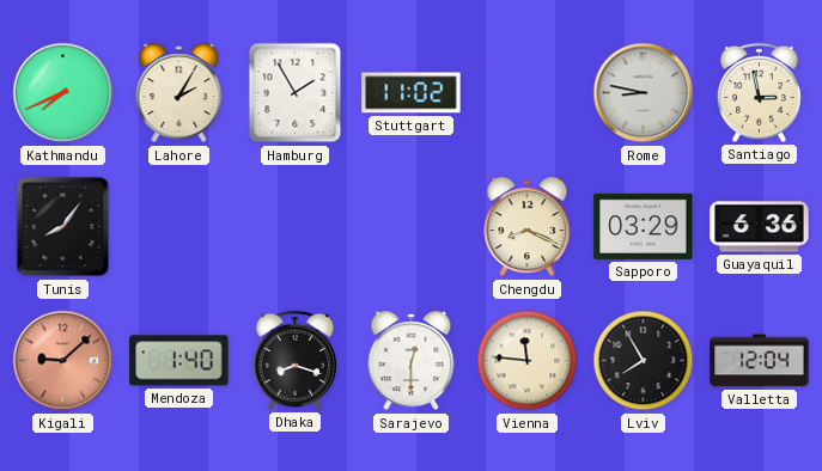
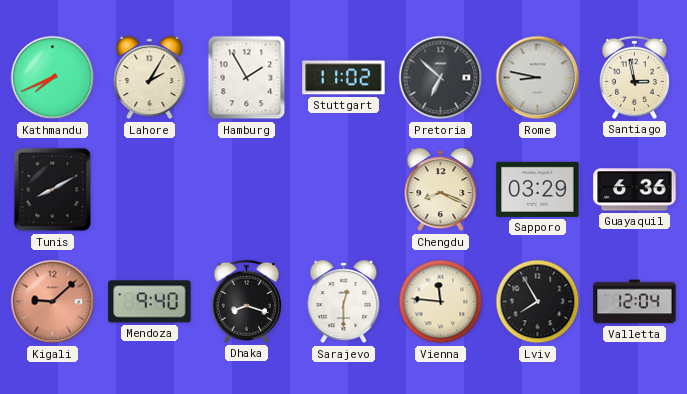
Pretoria: none -> 6:52 (441, 78)
Tunis: 8:06 -> 8:10 (53, 190)
Mendoza: 1:40 -> 9:40 (150, 302)
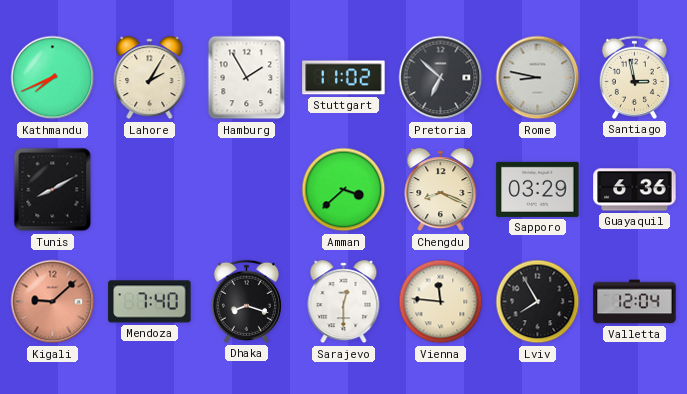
Amman: none -> 3:38 (344, 190)
Mendoza: 9:40 -> 7:40 (150, 302)
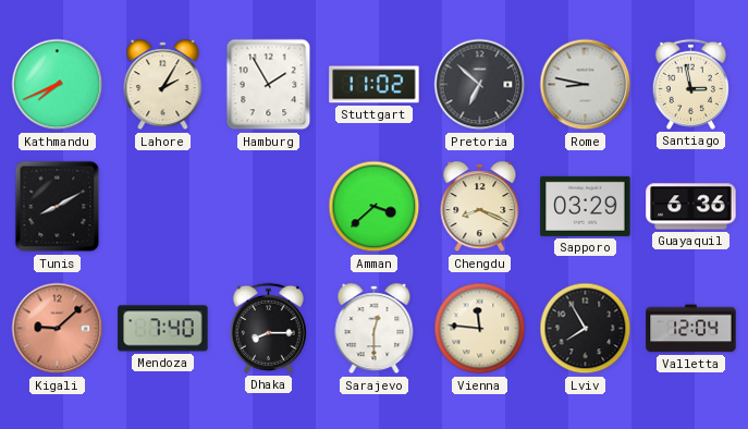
Dhaka: 8:18 -> 8:15 (268, 328)
